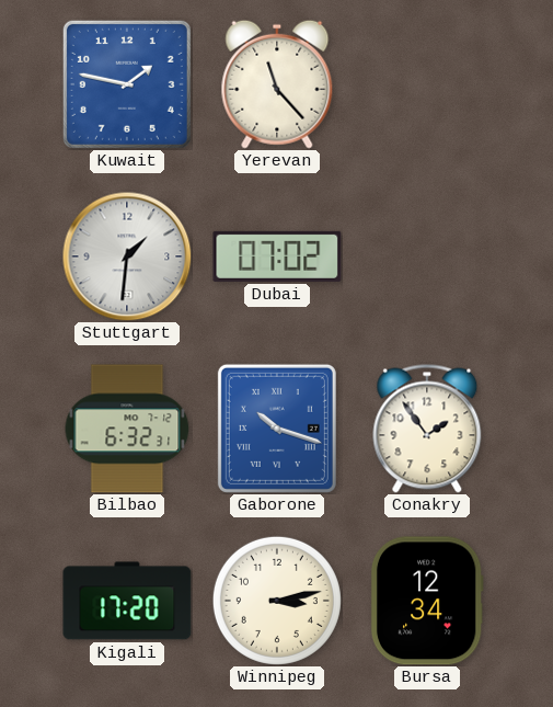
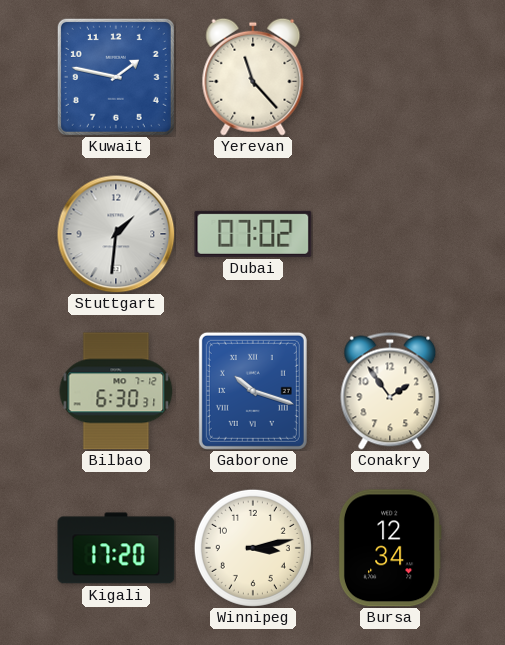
Bilbao: 6:32 -> 6:30 (116, 391)
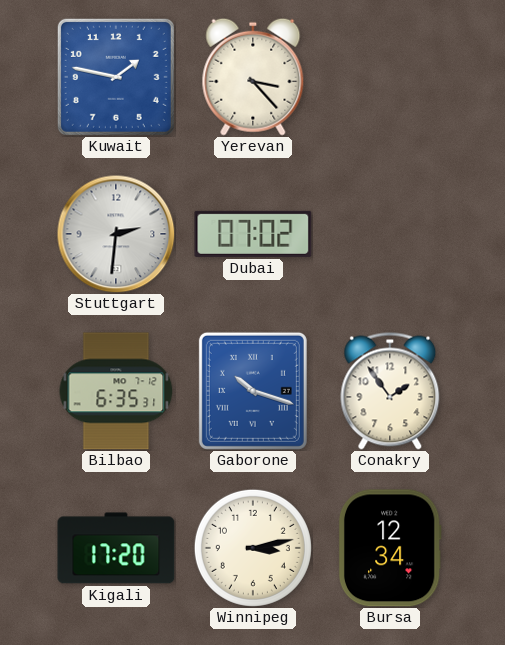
Yerevan: 11:23 -> 3:23 (253, 77)
Stuttgart: 1:31 -> 2:31 (116, 234)
Bilbao: 6:30 -> 6:35 (116, 391)
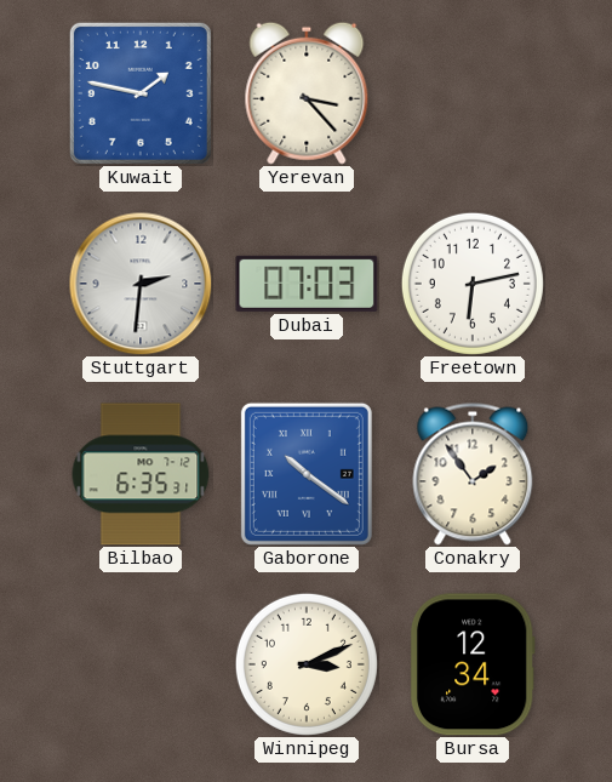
Dubai: 07:02 -> 07:03 (307, 284)
Freetown: none -> 6:13 (473, 284)
Gaborone: 10:18 -> 10:21 (307, 474)
Kigali: 17:20 -> none (116, 548)
Winnipeg: 3:13 -> 3:11 (307, 664)
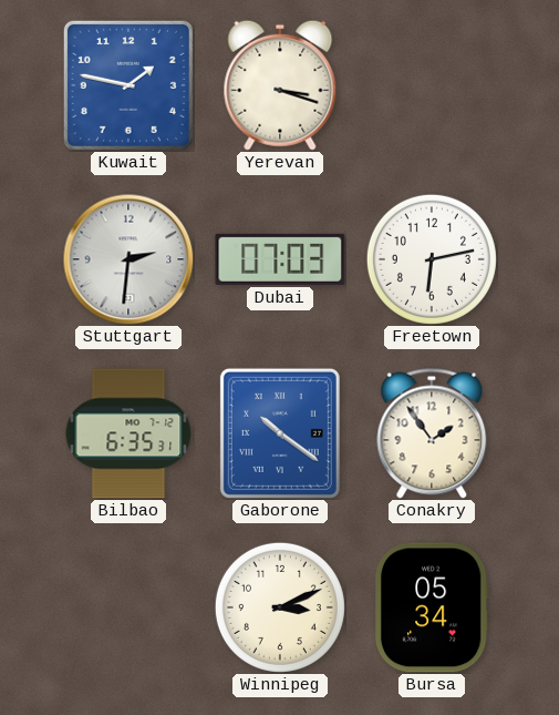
Yerevan: 3:23 -> 3:18 (280, 85)
Bursa: 12:34 -> 05:34 (432, 607)
